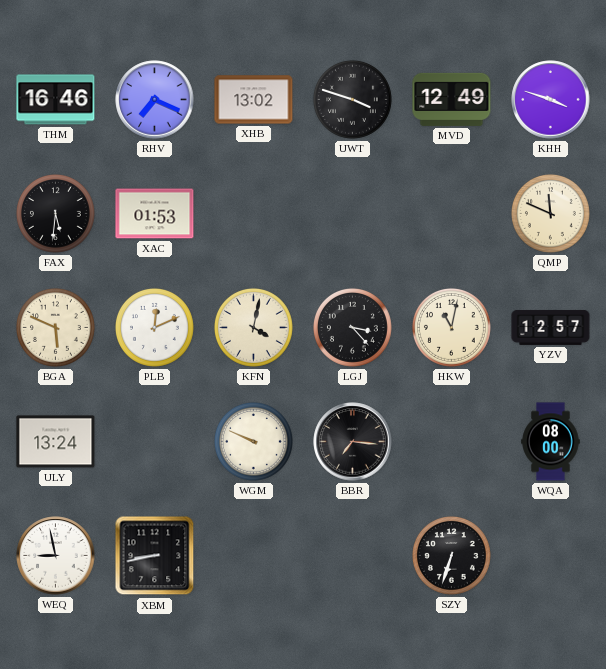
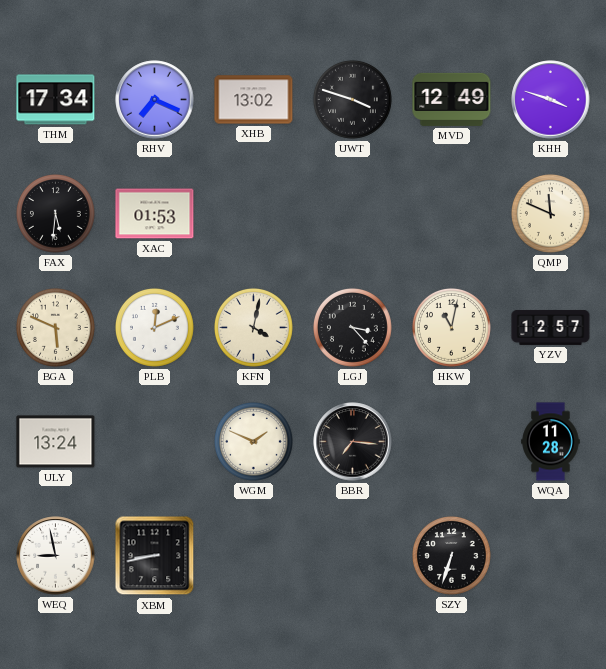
THM: 16:46 -> 17:34 (56, 100)
WGM: 9:49 -> 1:49 (253, 441)
WQA: 08:00 -> 11:28 (551, 442)
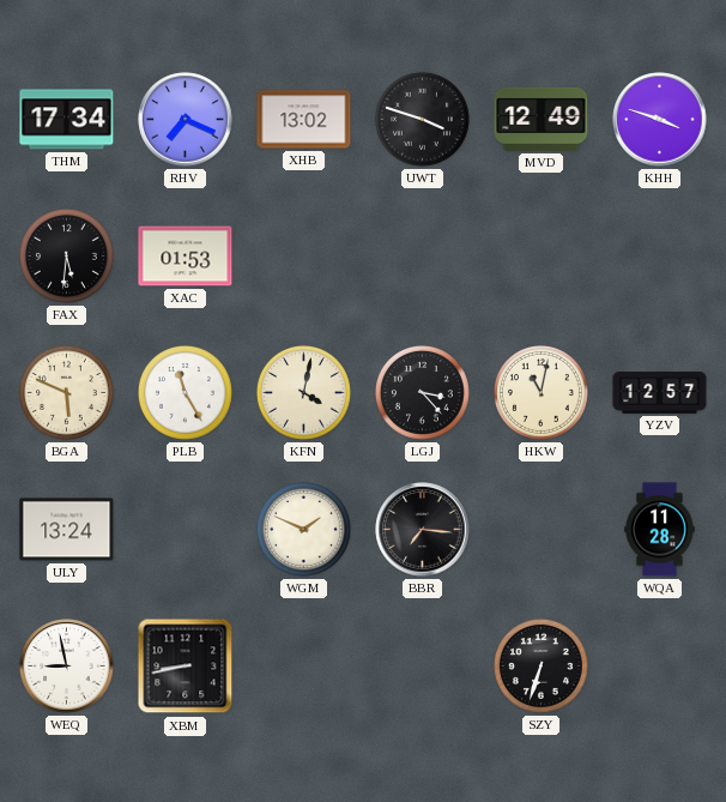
QMP: 11:49 -> none (550, 213)
PLB: 12:11 -> 11:25 (184, 392)
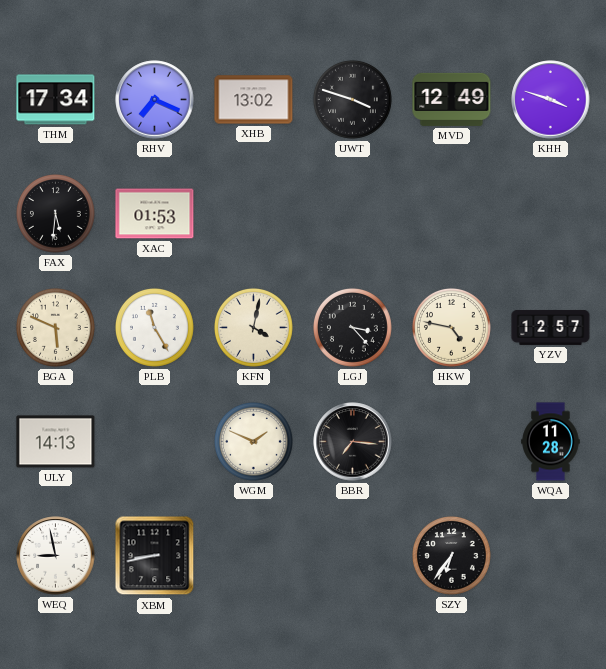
HKW: 11:02 -> 4:47 (451, 327)
ULY: 13:24 -> 14:13 (56, 442)
SZY: 6:33 -> 6:36 (451, 555)
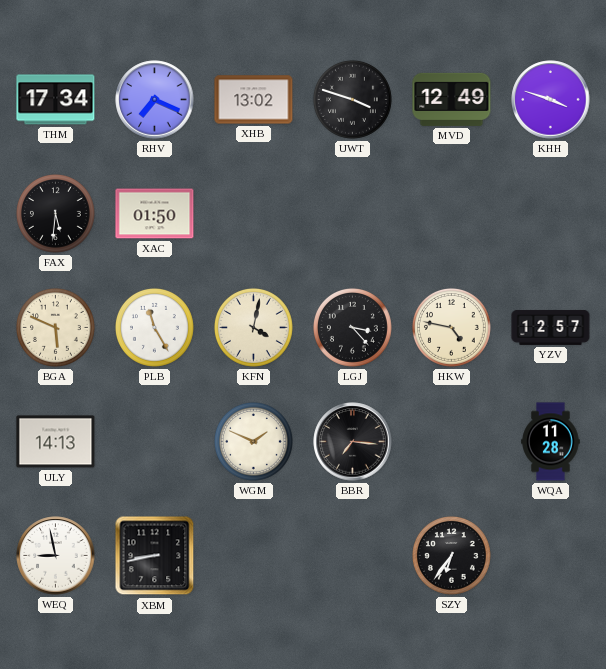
XAC: 01:53 -> 01:50 (155, 214)
